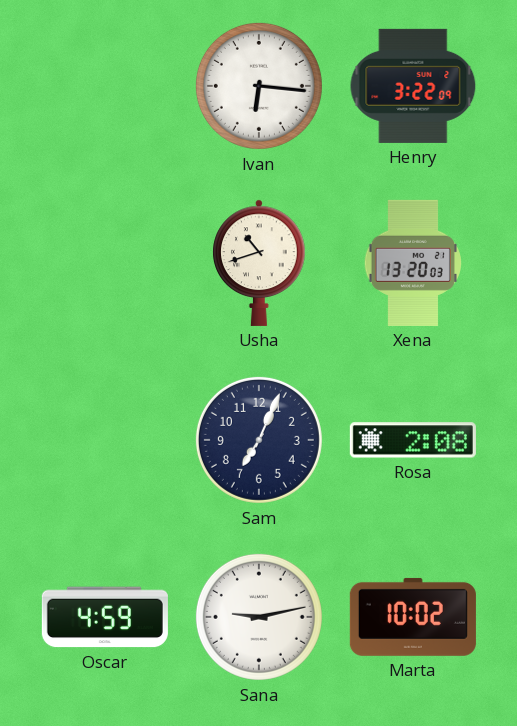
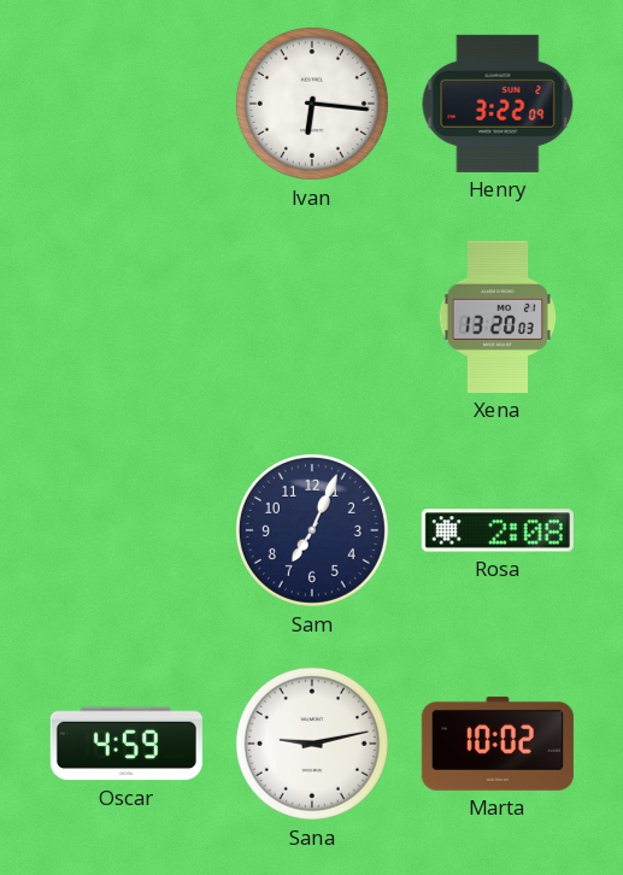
Usha: 10:42 -> none (259, 263)
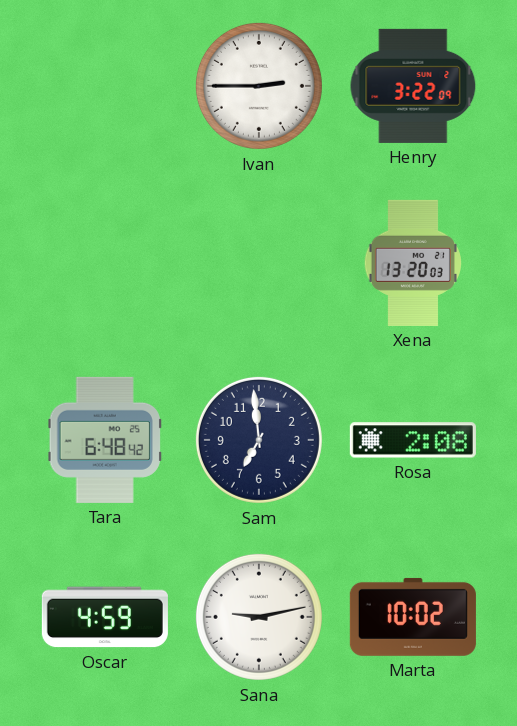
Ivan: 6:16 -> 2:45 (259, 86)
Tara: none -> 6:48 (105, 440)
Sam: 7:04 -> 6:59 (259, 440)
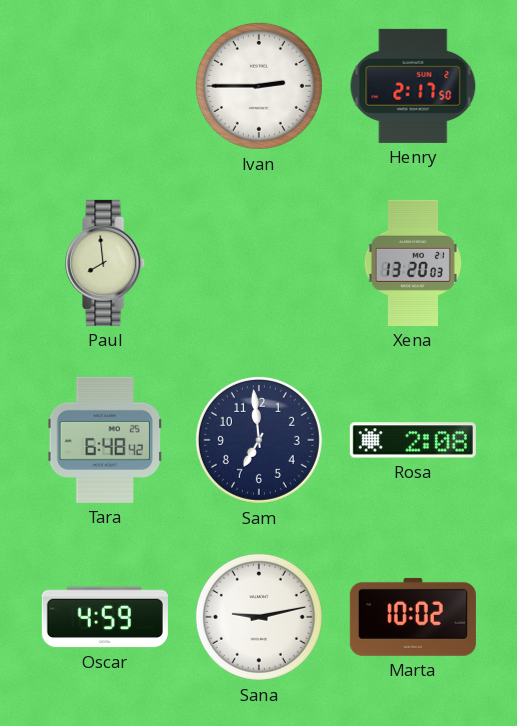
Henry: 3:22 -> 2:17 (413, 86)
Paul: none -> 7:59 (106, 263)
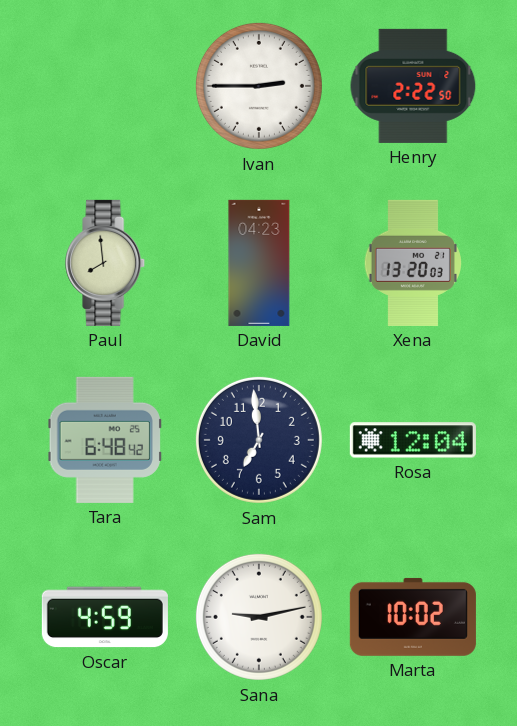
Henry: 2:17 -> 2:22 (413, 86)
David: none -> 04:23 (259, 263)
Rosa: 2:08 -> 12:04 (413, 440)
